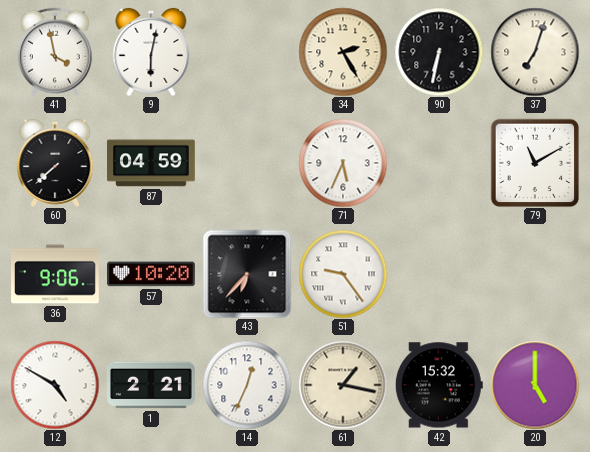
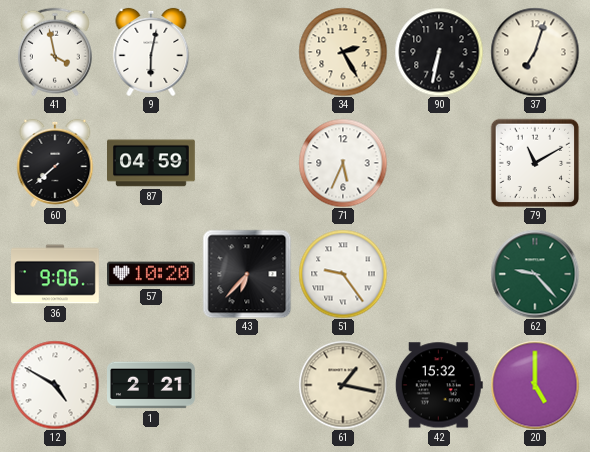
62: none -> 9:23 (535, 274)
14: 12:34 -> none (247, 385)
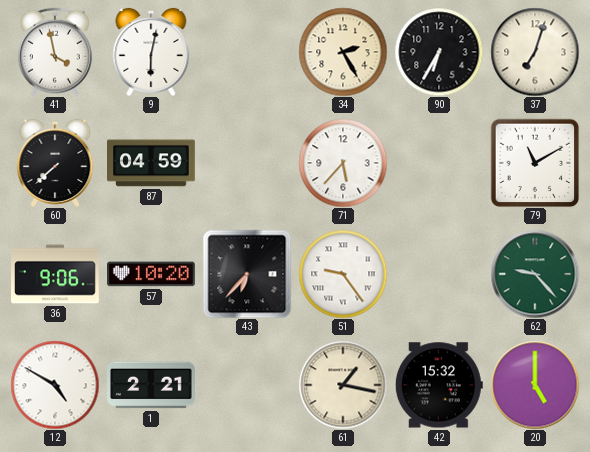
90: 6:32 -> 6:35 (439, 52)
71: 5:34 -> 5:37 (343, 163)
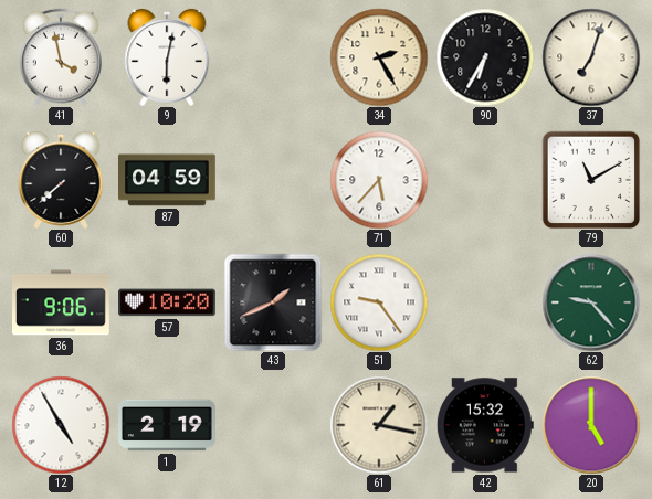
43: 6:37 -> 1:41 (273, 302)
12: 4:50 -> 4:55 (61, 425)
1: 2:21 -> 2:19 (168, 425)
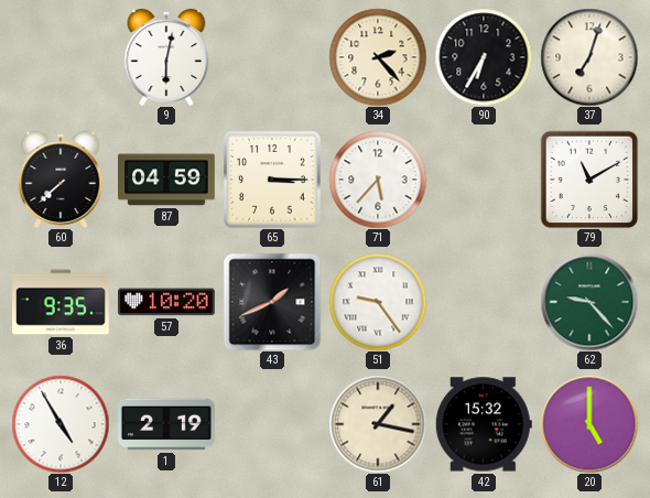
41: 3:58 -> none (61, 57)
34: 2:25 -> 2:23 (378, 57)
65: none -> 3:15 (272, 180)
36: 9:06 -> 9:35 (61, 302)
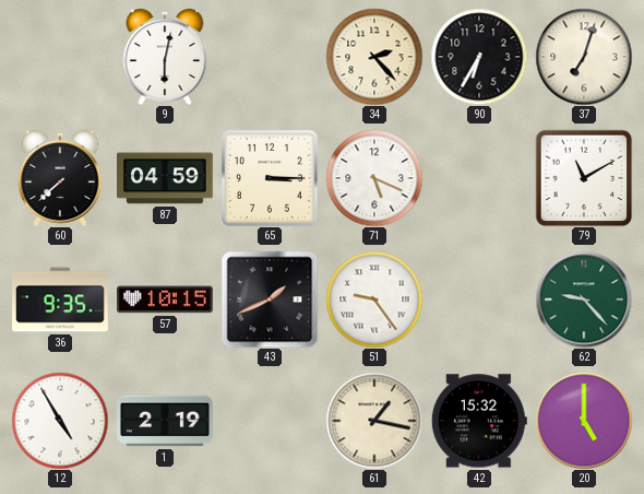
71: 5:37 -> 5:19 (374, 178)
57: 10:20 -> 10:15 (166, 299)
